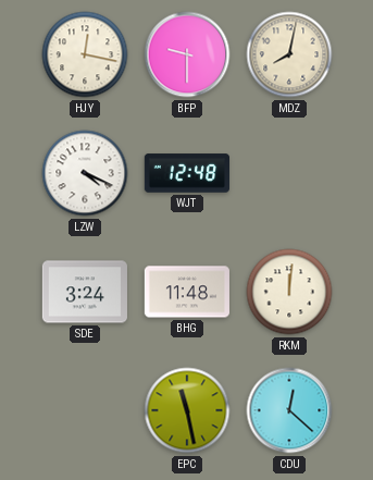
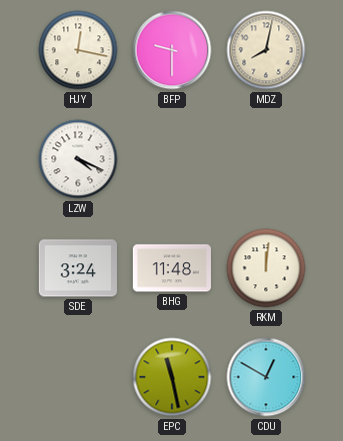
WJT: 12:48 -> none (186, 173)
CDU: 12:22 -> 12:50 (266, 377)
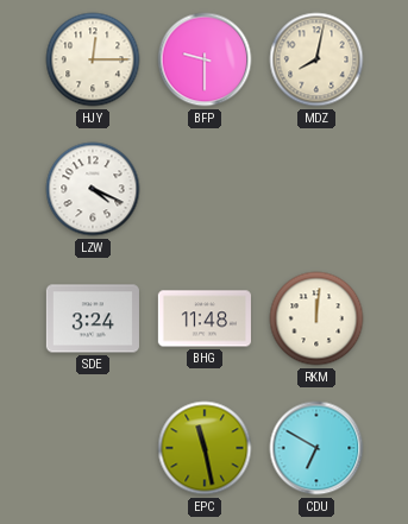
HJY: 12:17 -> 12:15 (93, 59)
CDU: 12:50 -> 6:50 (316, 448)
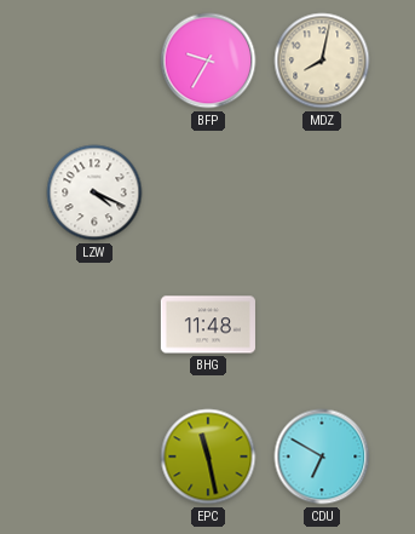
HJY: 12:15 -> none (93, 59)
BFP: 9:30 -> 9:35 (208, 61)
SDE: 3:24 -> none (93, 318)
RKM: 12:01 -> none (316, 318)
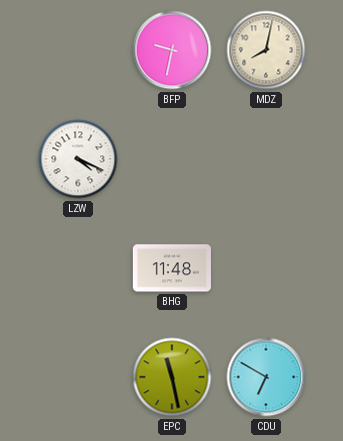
BFP: 9:35 -> 9:32 (172, 50)
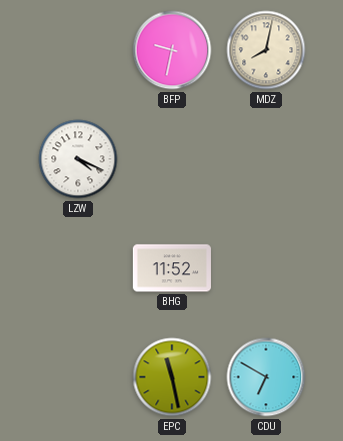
BHG: 11:48 -> 11:52 (172, 268)
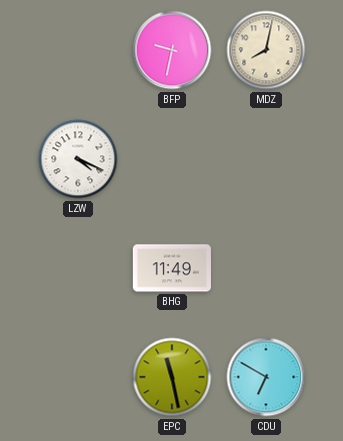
BHG: 11:52 -> 11:49 (172, 268)
